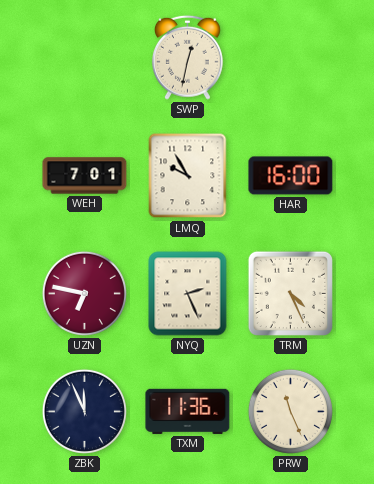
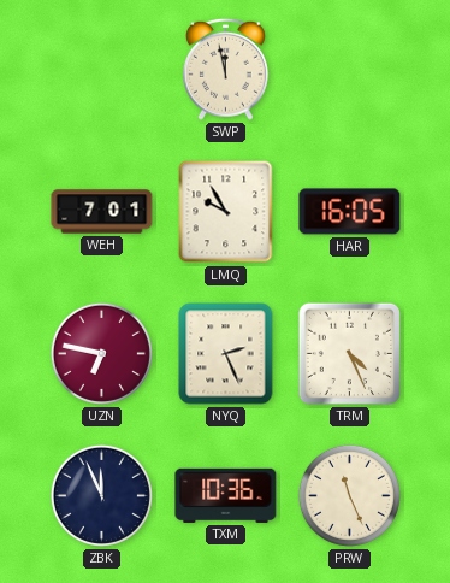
SWP: 12:32 -> 11:58 (225, 69)
HAR: 16:00 -> 16:05 (350, 212)
TXM: 11:36 -> 10:36 (226, 495)
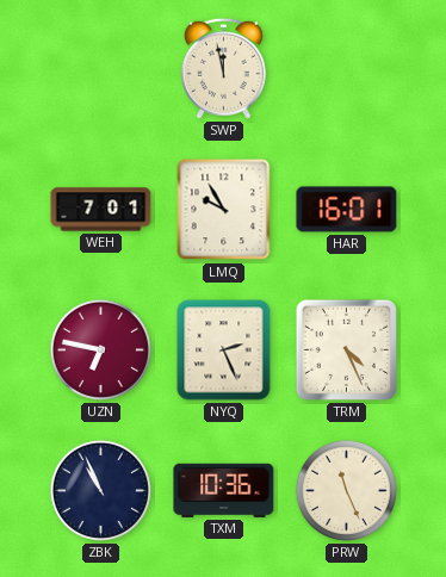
HAR: 16:05 -> 16:01 (347, 210)
ZBK: 11:56 -> 10:56 (100, 490)
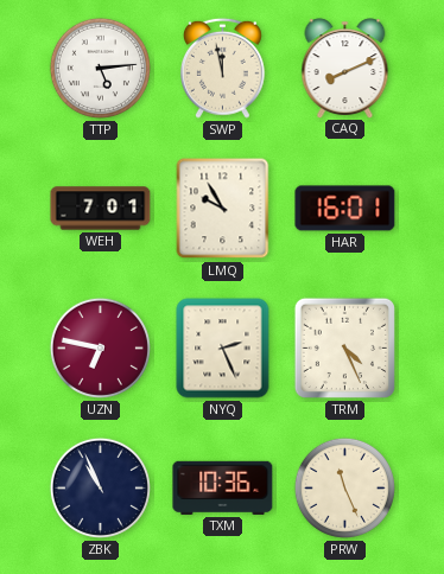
TTP: none -> 5:14 (100, 68)
CAQ: none -> 8:11 (345, 68)
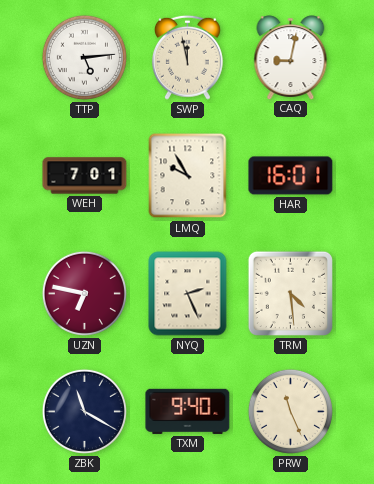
CAQ: 8:11 -> 9:02 (291, 57)
TRM: 4:26 -> 4:29 (290, 293)
ZBK: 10:56 -> 11:20 (84, 411)
TXM: 10:36 -> 9:40 (188, 411)
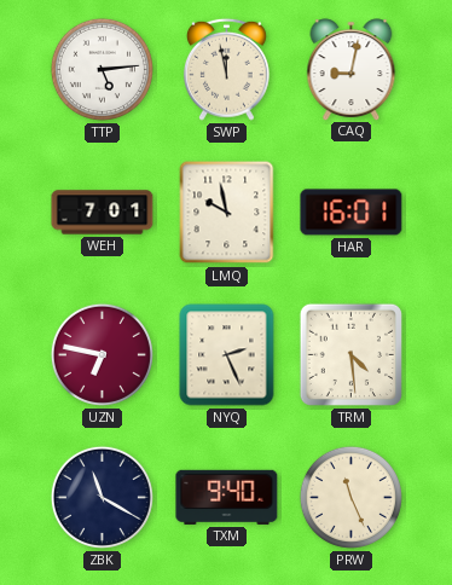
LMQ: 9:55 -> 9:58 (227, 213)
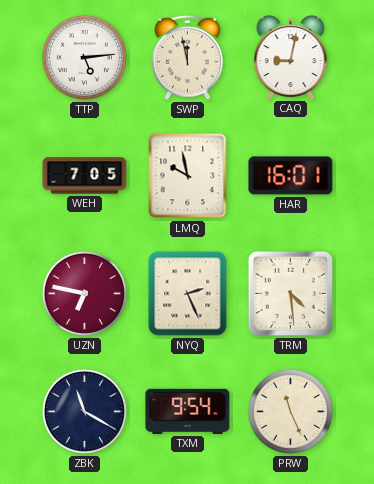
WEH: 7:01 -> 7:05 (85, 176)
TXM: 9:40 -> 9:54 (188, 411)
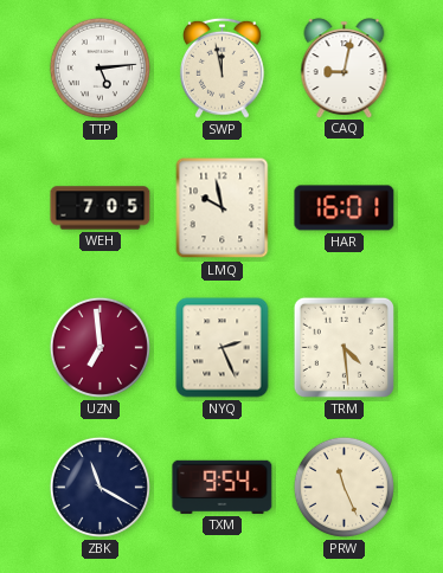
UZN: 6:47 -> 6:59 (99, 347)
